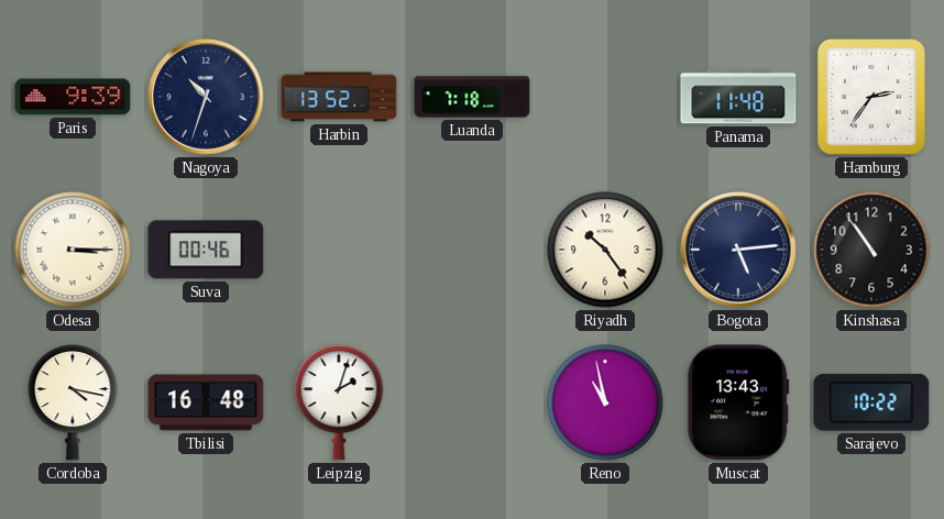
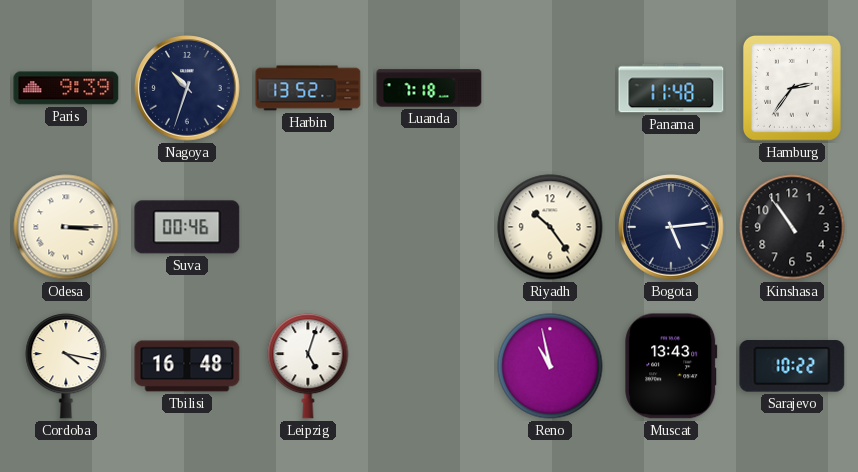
Leipzig: 2:03 -> 5:03 (308, 366)
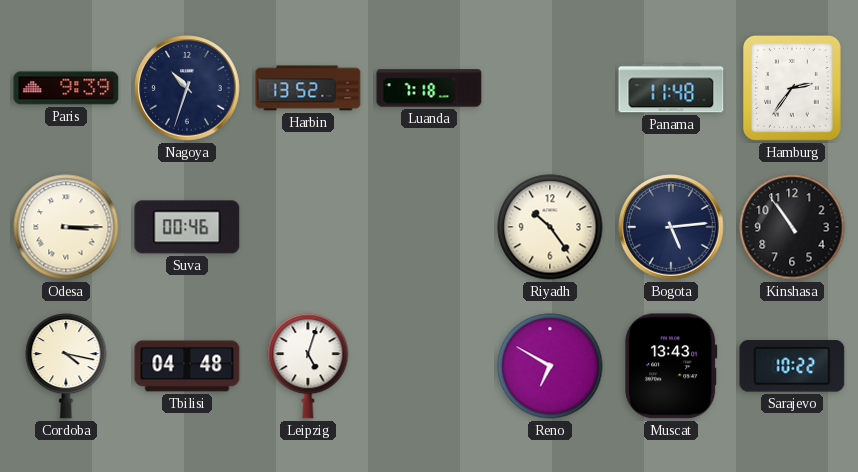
Tbilisi: 16:48 -> 04:48 (187, 366)
Reno: 10:58 -> 6:50 (550, 366)
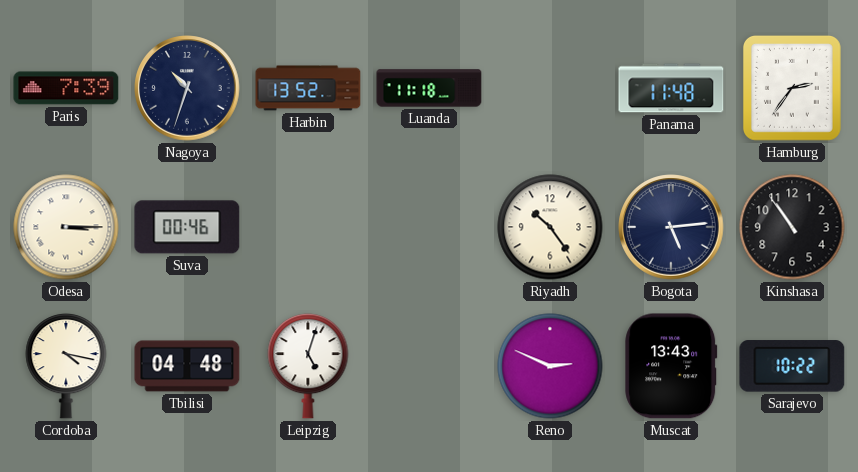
Paris: 9:39 -> 7:39 (66, 88)
Luanda: 7:18 -> 11:18 (429, 88)
Reno: 6:50 -> 2:49 (550, 366)
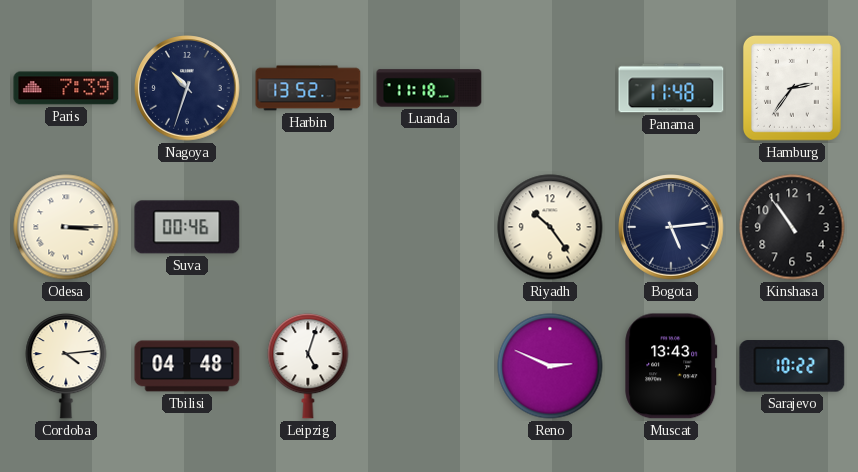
Cordoba: 4:17 -> 4:14 (66, 366)
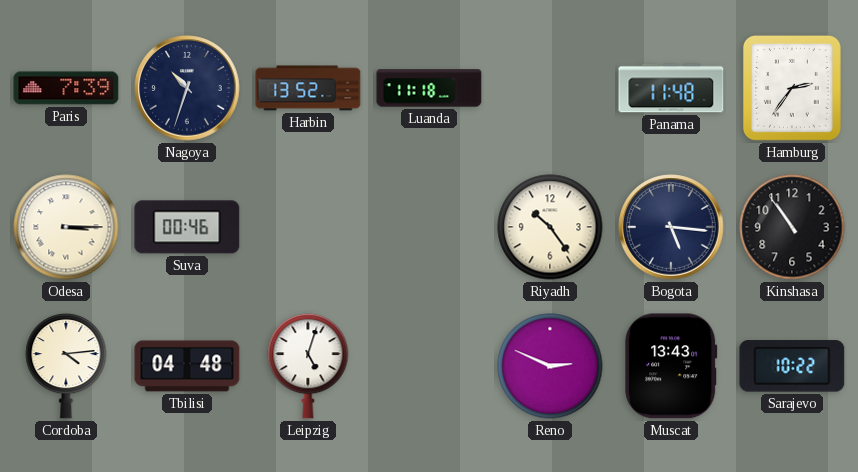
Bogota: 5:14 -> 5:16 (671, 227)
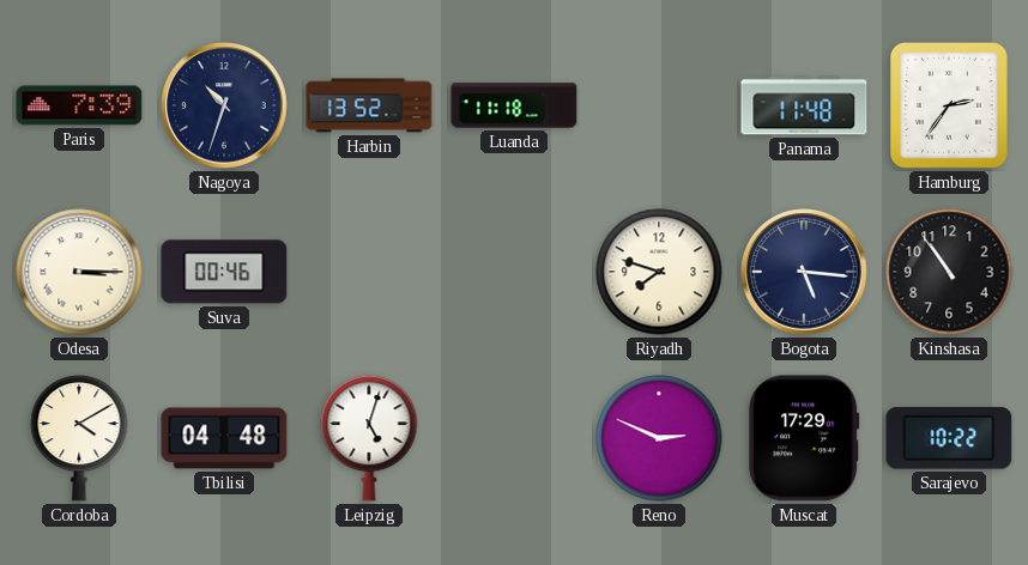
Riyadh: 10:24 -> 7:48 (659, 272)
Cordoba: 4:14 -> 4:10 (79, 438)
Muscat: 13:43 -> 17:29 (804, 438)
